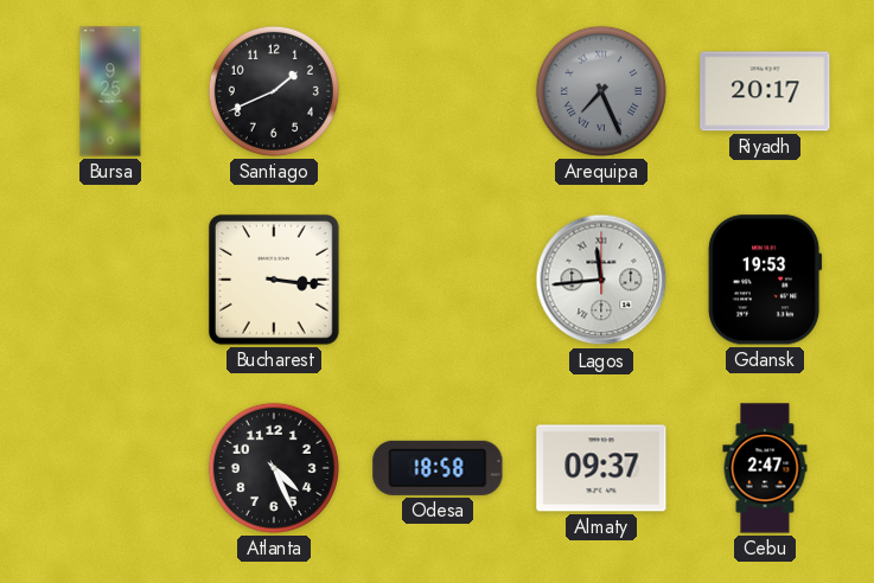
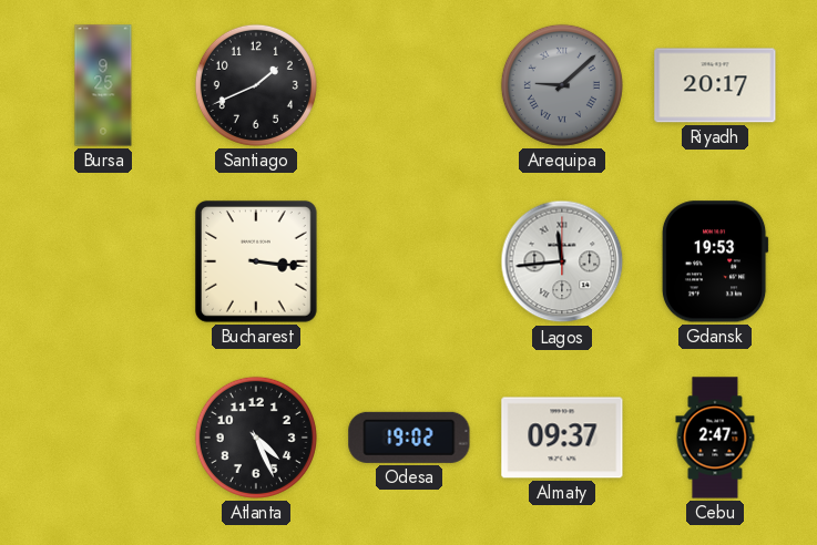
Arequipa: 7:26 -> 9:08 (562, 85)
Odesa: 18:58 -> 19:02 (409, 438)
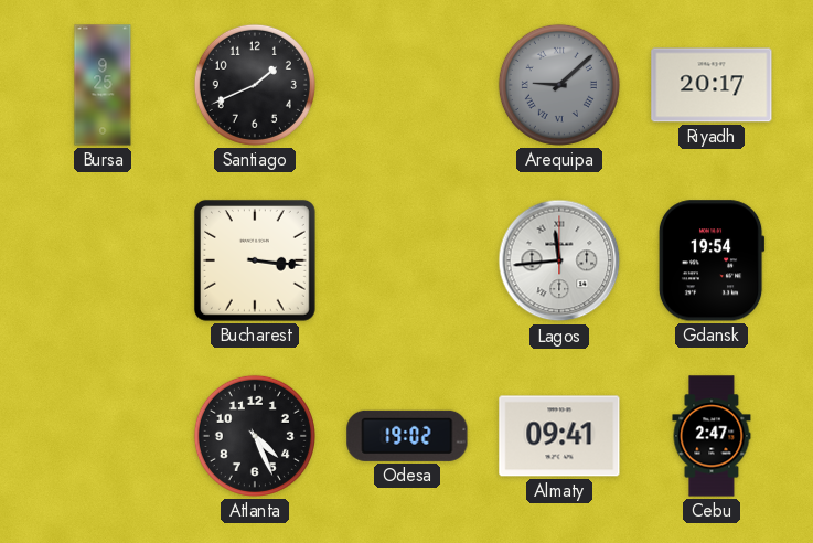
Gdansk: 19:53 -> 19:54 (712, 260)
Almaty: 09:37 -> 09:41 (559, 436)
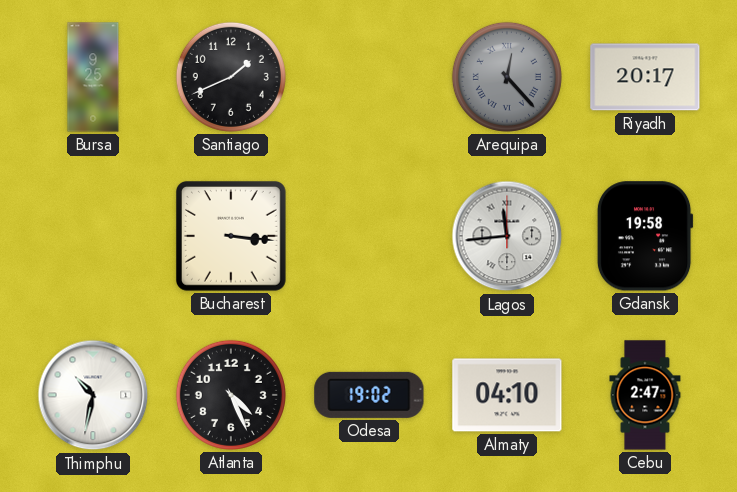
Arequipa: 9:08 -> 12:23 (507, 77)
Gdansk: 19:54 -> 19:58 (645, 236)
Thimphu: none -> 10:32 (93, 395)
Almaty: 09:41 -> 04:10 (507, 395)
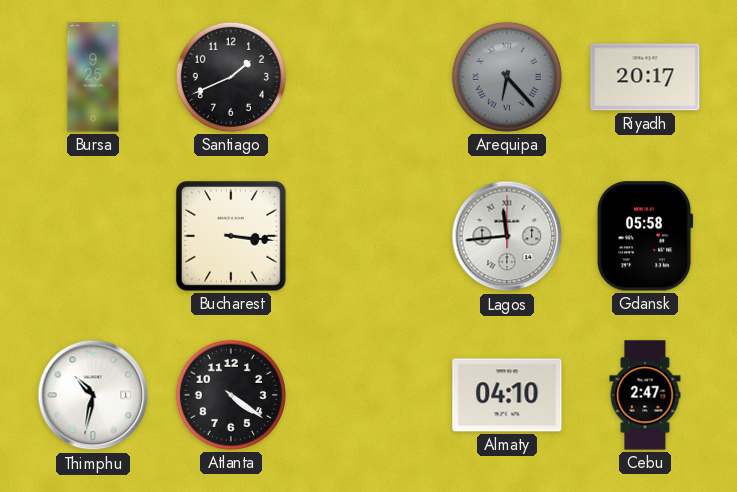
Arequipa: 12:23 -> 6:23 (507, 77)
Gdansk: 19:58 -> 05:58 (645, 236)
Atlanta: 4:26 -> 4:21 (231, 395)
Odesa: 19:02 -> none (369, 395)
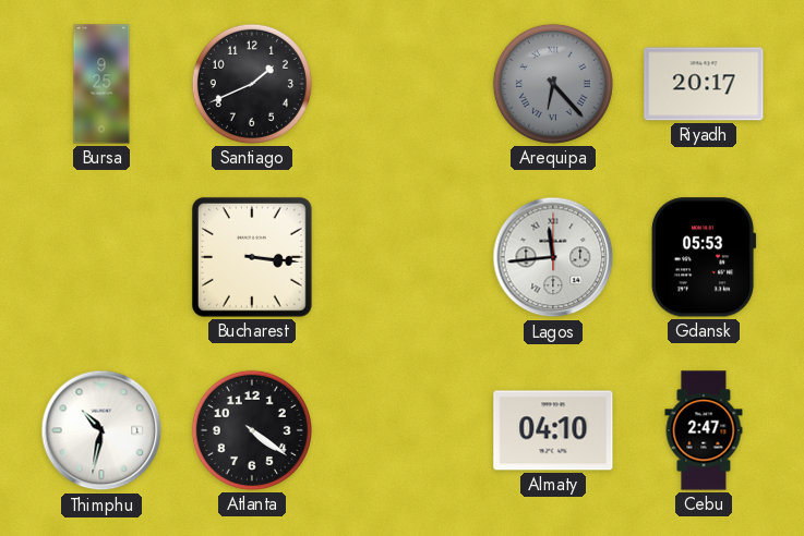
Gdansk: 05:58 -> 05:53 (704, 257)
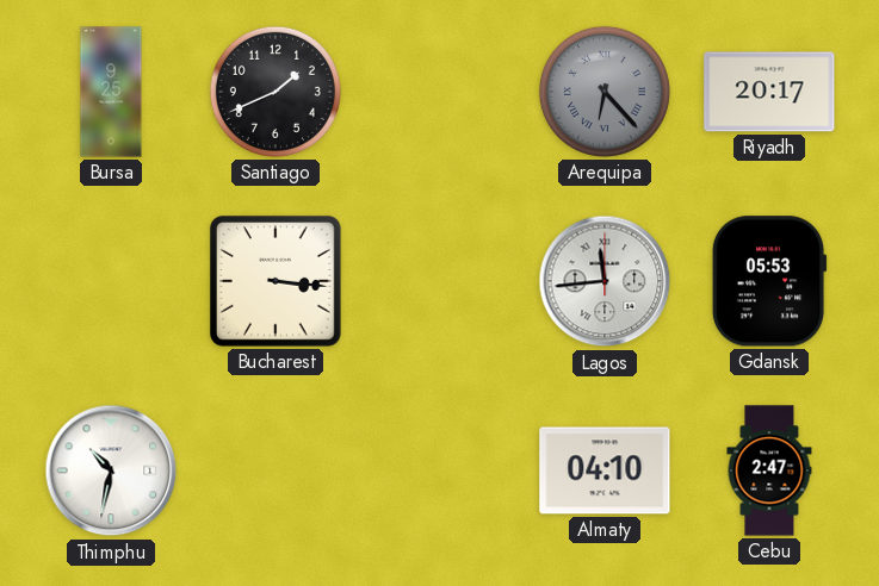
Atlanta: 4:21 -> none (252, 430)
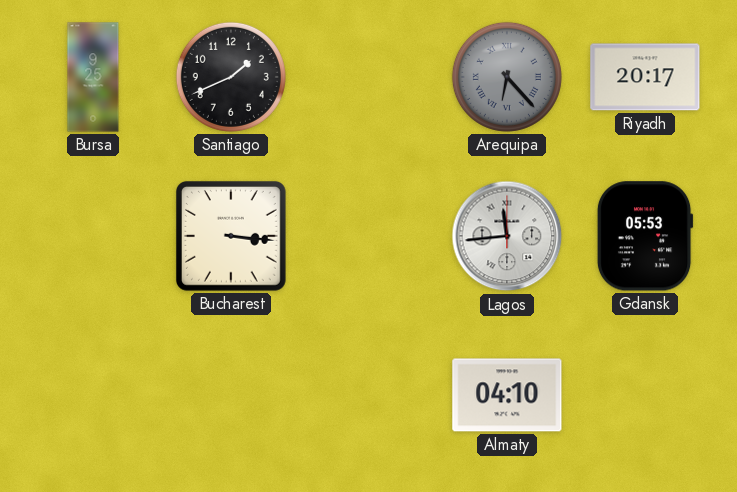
Thimphu: 10:32 -> none (111, 470)
Cebu: 2:47 -> none (769, 470)
